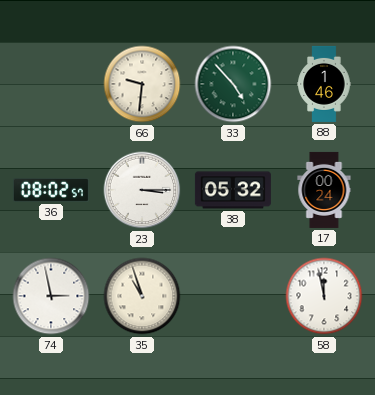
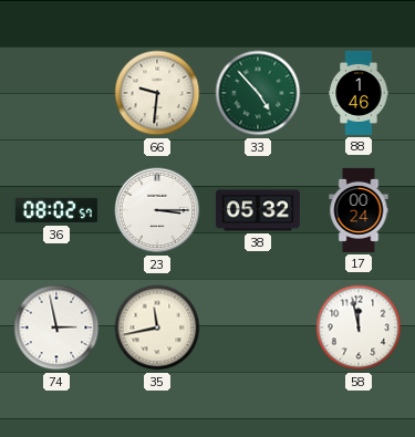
35: 10:57 -> 11:43 (157, 327)
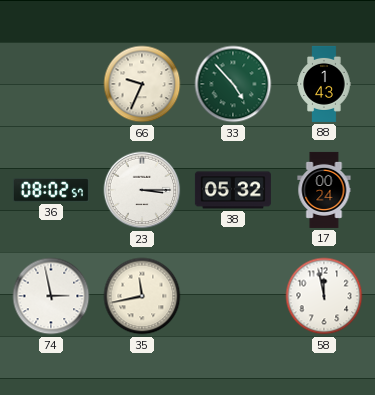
66: 9:31 -> 9:34 (142, 84)
88: 1:46 -> 1:43 (324, 84)
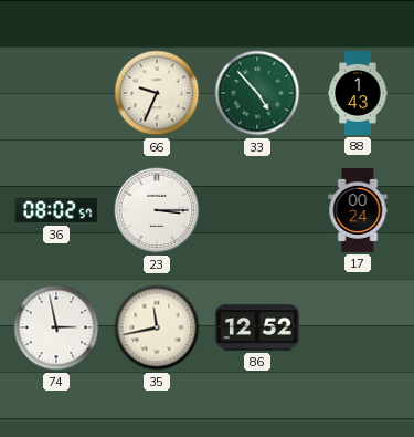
38: 05:32 -> none (233, 190)
86: none -> 12:52 (257, 327)
58: 11:58 -> none (324, 296)
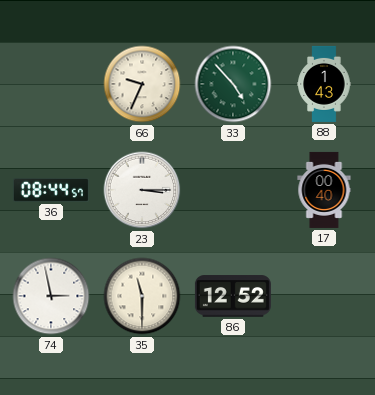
36: 08:02 -> 08:44 (51, 190)
17: 00:24 -> 00:40 (324, 190)
35: 11:43 -> 11:30 (142, 296)
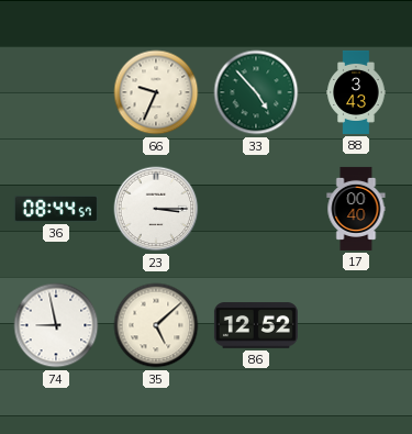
88: 1:43 -> 3:43 (356, 92)
74: 2:58 -> 8:58 (56, 325)
35: 11:30 -> 5:08 (156, 325)
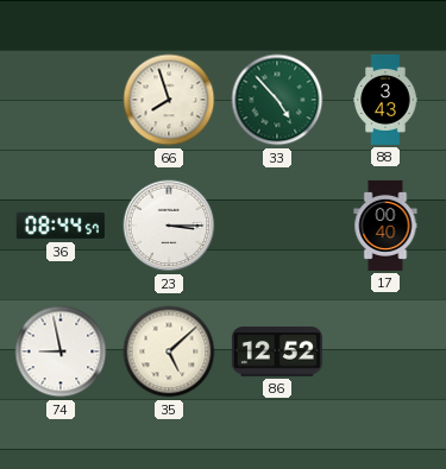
66: 9:34 -> 7:57 (169, 100)
